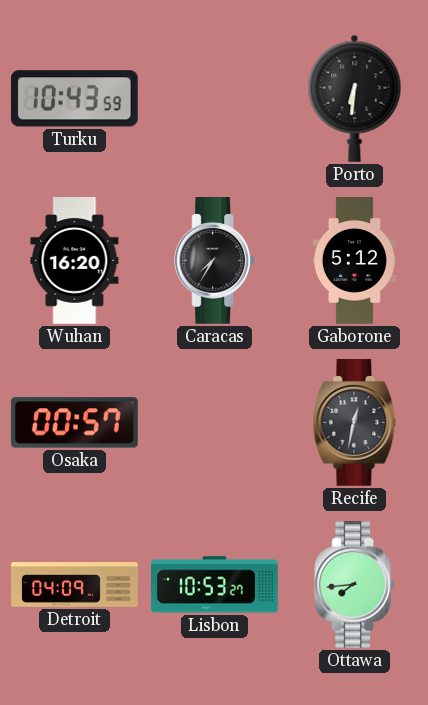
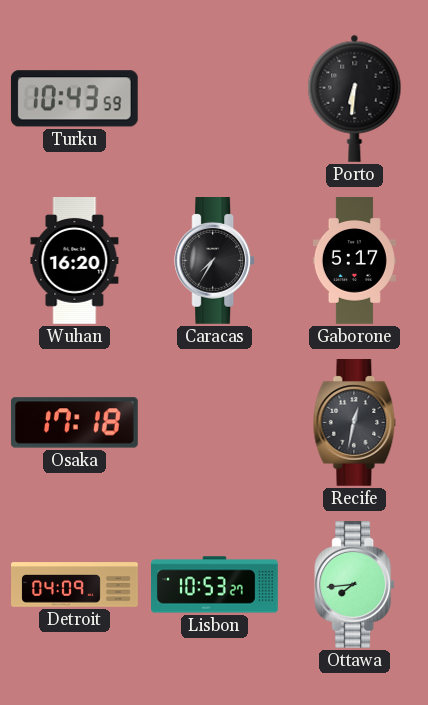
Gaborone: 5:12 -> 5:17 (354, 261)
Osaka: 00:57 -> 17:18 (74, 423)
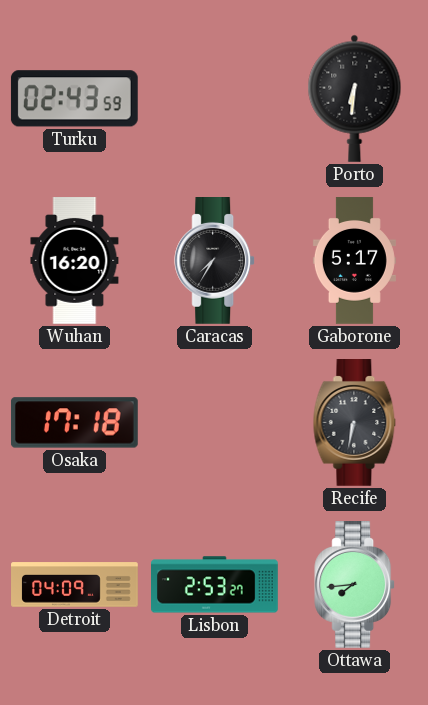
Turku: 10:43 -> 02:43 (74, 99)
Recife: 12:32 -> 6:32 (355, 423)
Lisbon: 10:53 -> 2:53 (215, 585)
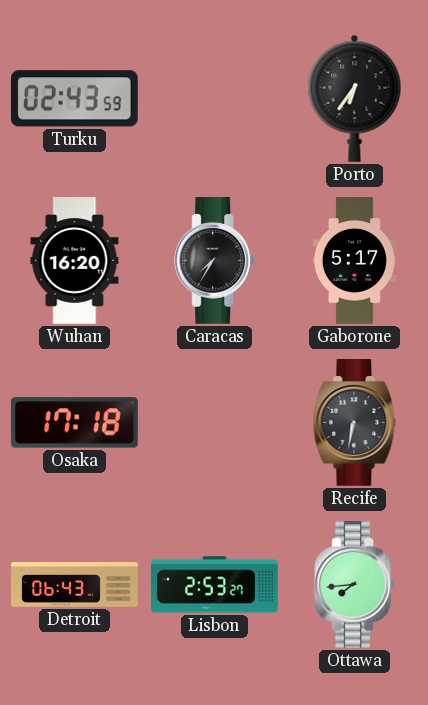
Porto: 6:31 -> 6:36 (355, 98)
Detroit: 04:09 -> 06:43 (75, 585)
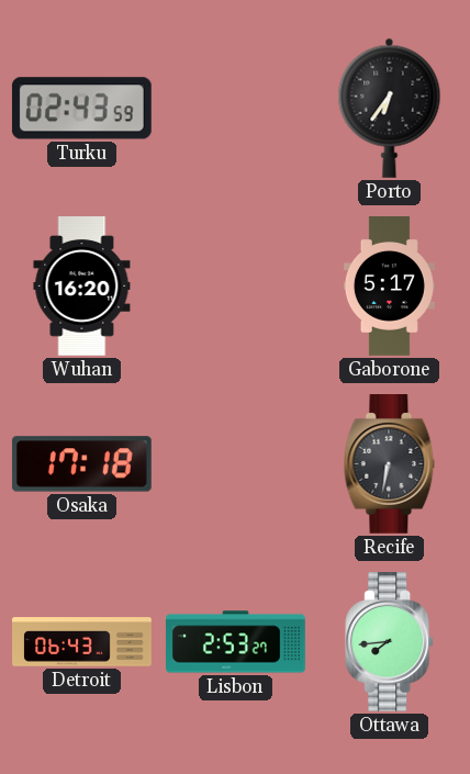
Caracas: 7:35 -> none (215, 261)
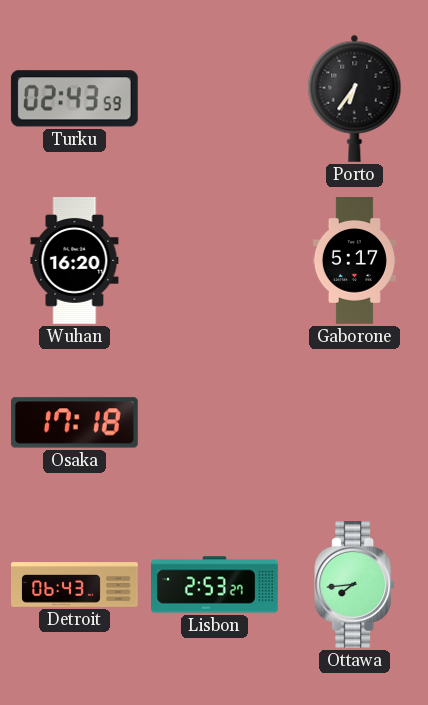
Recife: 6:32 -> none (390, 464)
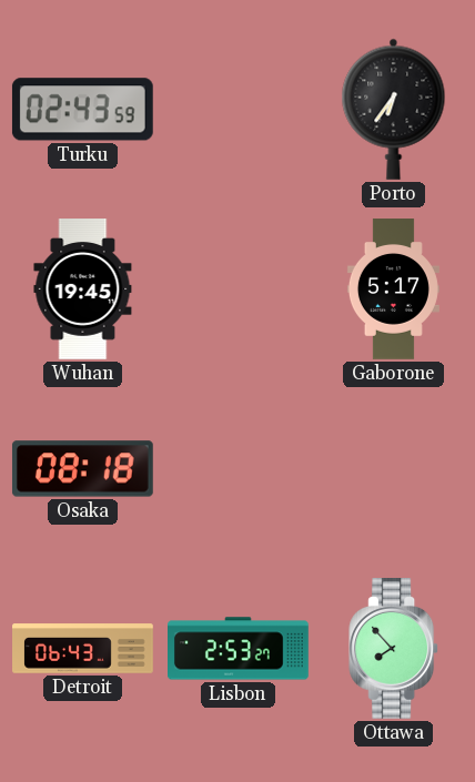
Wuhan: 16:20 -> 19:45 (83, 290)
Osaka: 17:18 -> 08:18 (82, 469)
Ottawa: 7:44 -> 7:53 (394, 649)
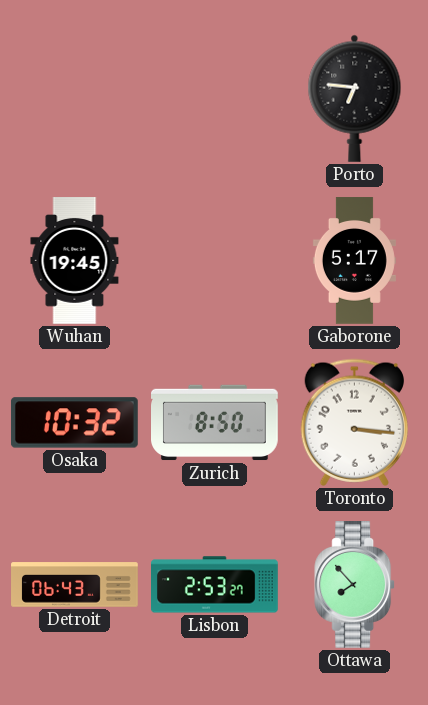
Turku: 02:43 -> none (82, 110)
Porto: 6:36 -> 6:46 (355, 98)
Osaka: 08:18 -> 10:32 (74, 423)
Zurich: none -> 8:50 (215, 423)
Toronto: none -> 3:16 (354, 422)
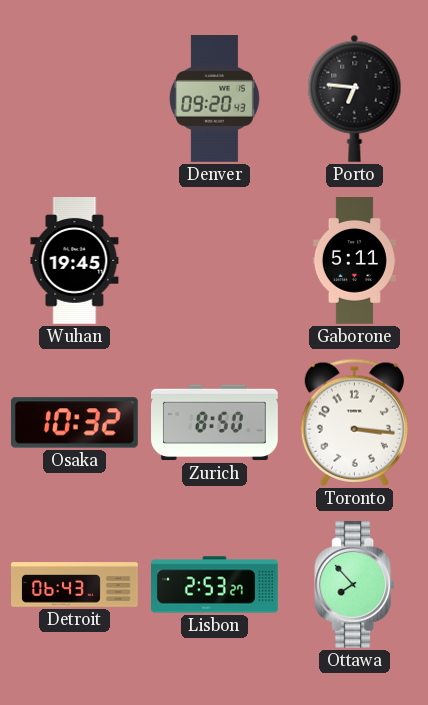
Denver: none -> 09:20 (214, 99)
Gaborone: 5:17 -> 5:11 (354, 261)
